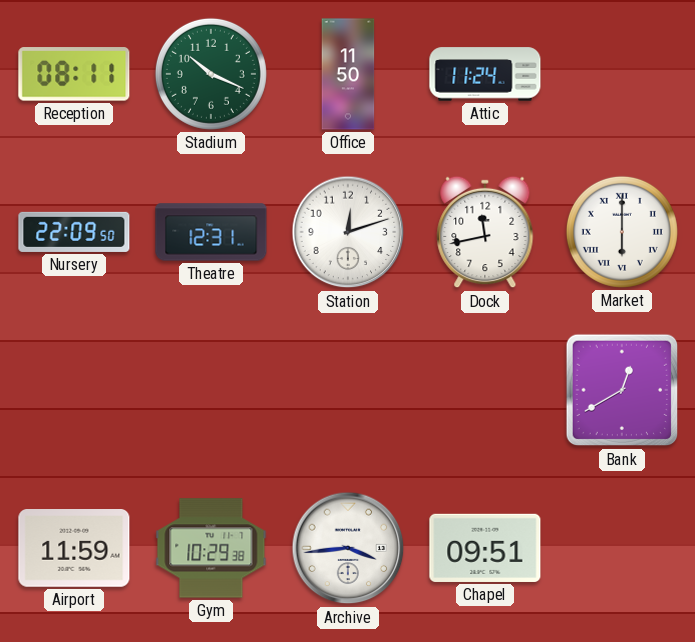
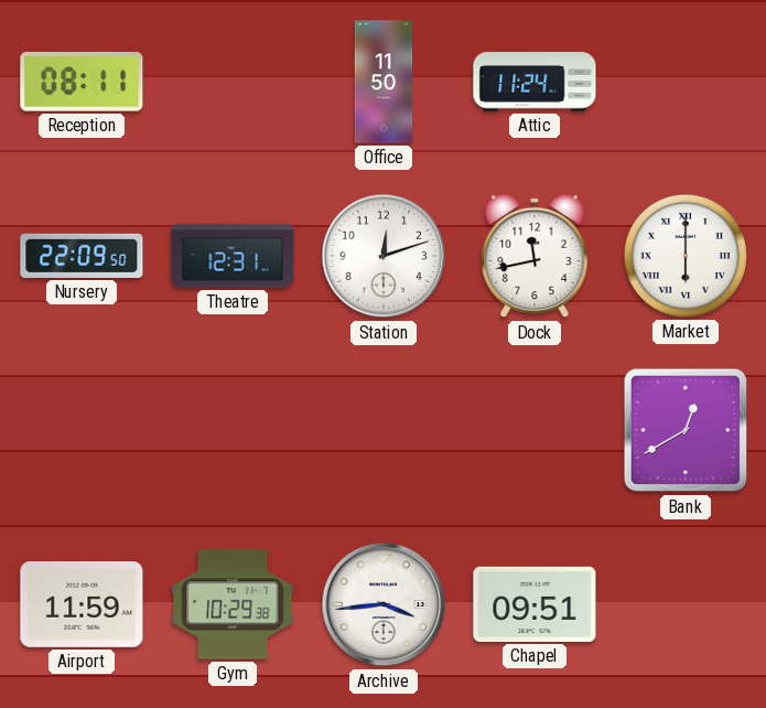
Stadium: 10:19 -> none (211, 74)
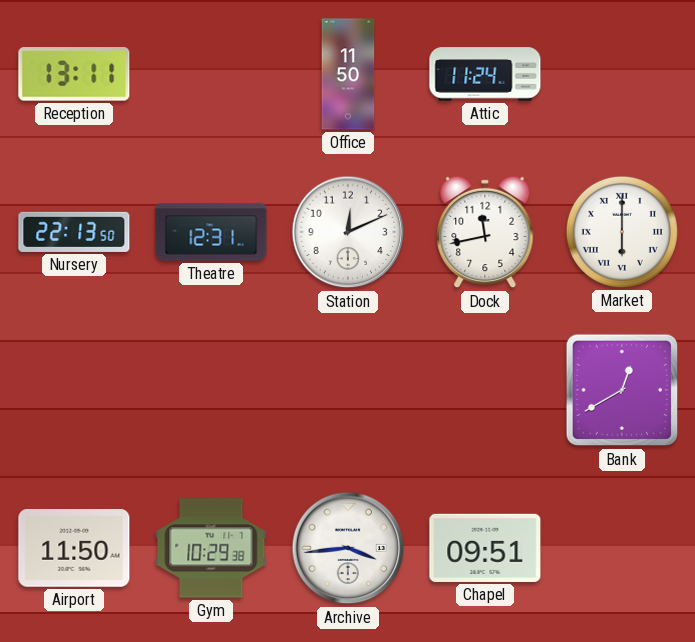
Reception: 08:11 -> 13:11 (74, 74)
Nursery: 22:09 -> 22:13 (74, 232)
Station: 12:12 -> 12:11 (348, 232)
Airport: 11:59 -> 11:50 (74, 549)
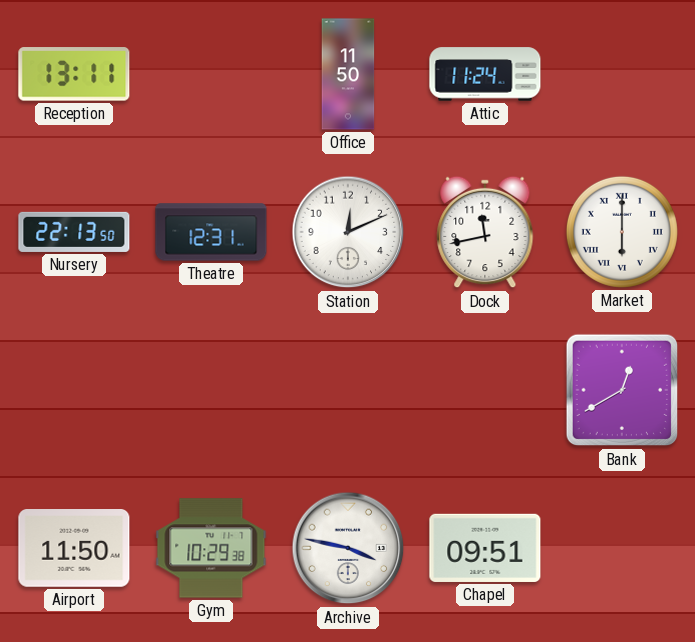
Archive: 3:44 -> 3:47 (348, 548)
